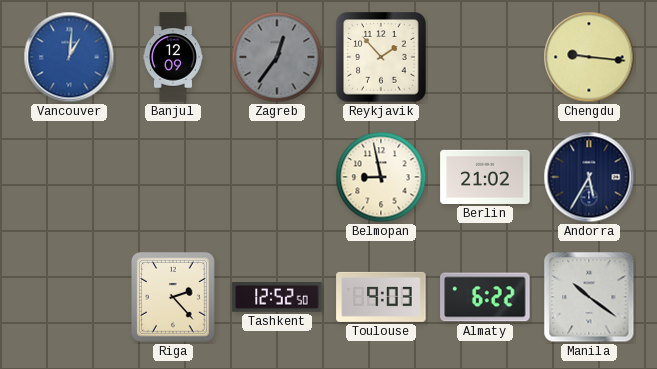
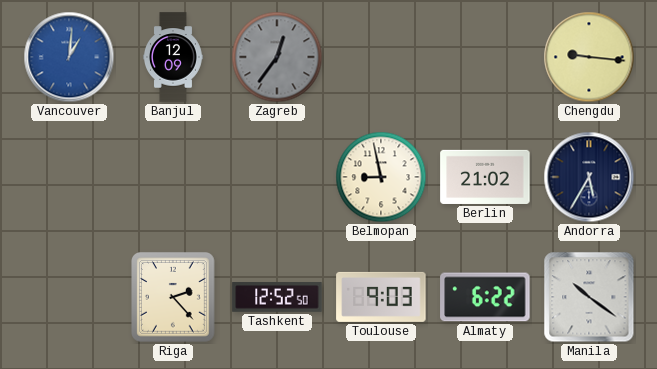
Reykjavik: 1:53 -> none (381, 57)
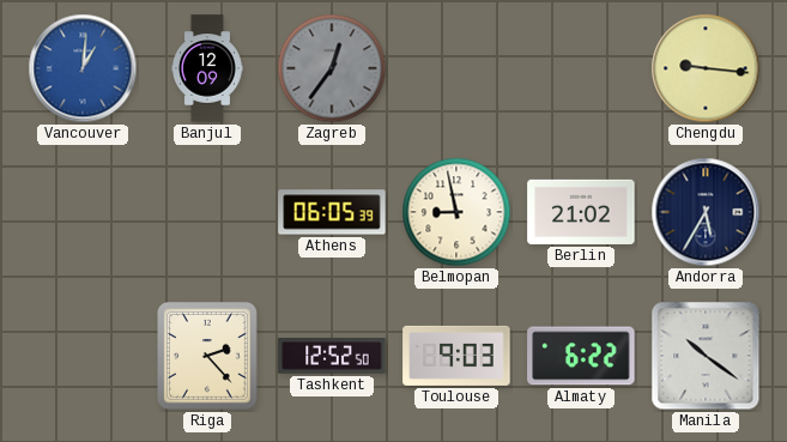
Athens: none -> 06:05 (332, 212)
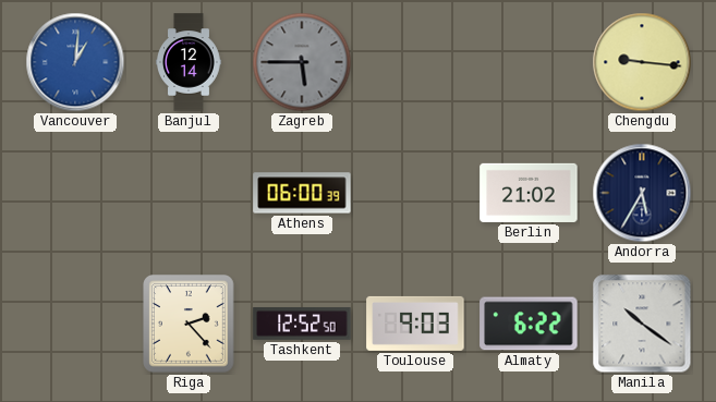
Banjul: 12:09 -> 12:14 (189, 62)
Zagreb: 12:36 -> 5:45 (302, 62)
Athens: 06:05 -> 06:00 (302, 193)
Belmopan: 8:58 -> none (456, 212)
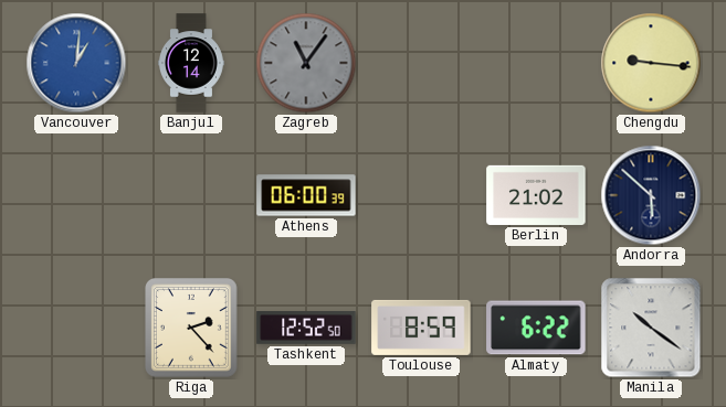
Zagreb: 5:45 -> 11:06 (306, 63)
Andorra: 5:35 -> 5:52 (651, 195)
Toulouse: 9:03 -> 8:59 (421, 328)
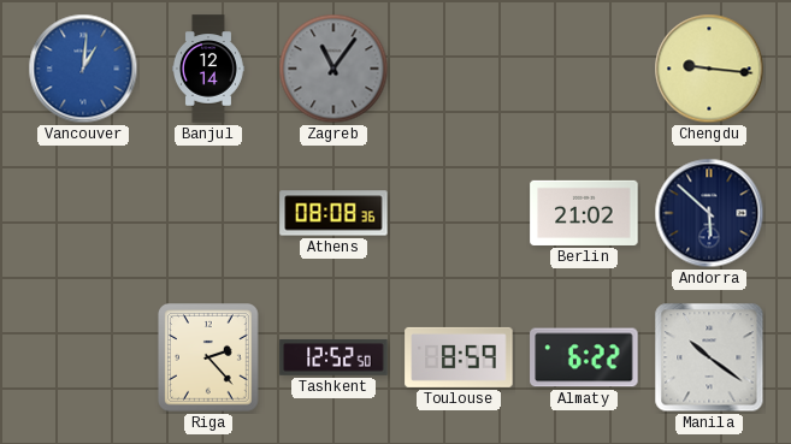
Athens: 06:00 -> 08:08 (333, 213)
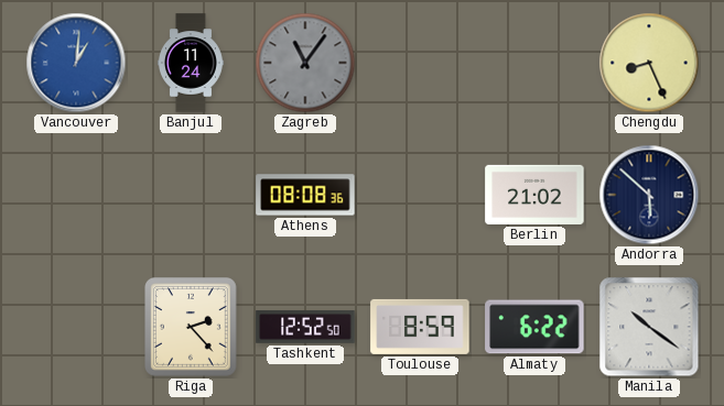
Banjul: 12:14 -> 11:24 (191, 63)
Chengdu: 9:16 -> 8:26 (649, 63)
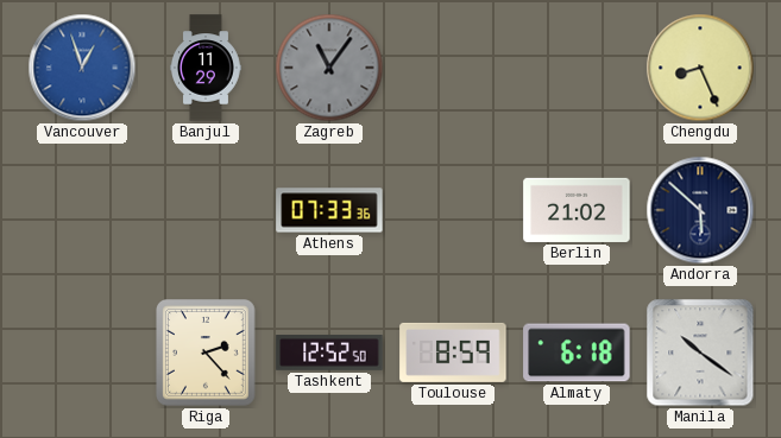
Vancouver: 1:01 -> 12:57 (82, 68)
Banjul: 11:24 -> 11:29 (206, 68)
Athens: 08:08 -> 07:33 (329, 210)
Almaty: 6:22 -> 6:18 (577, 353)
